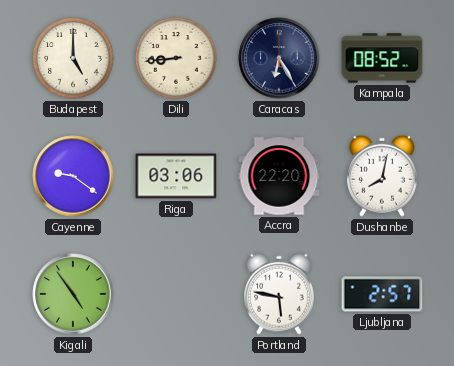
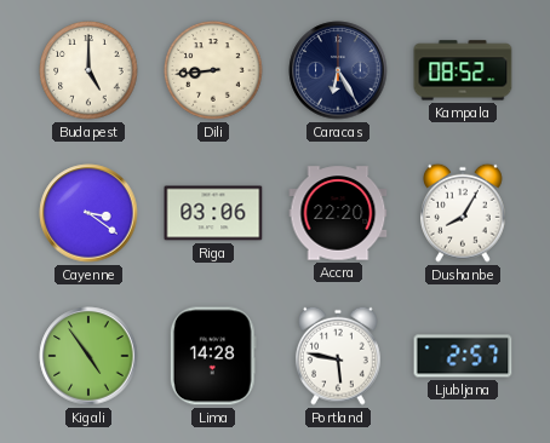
Cayenne: 9:21 -> 3:21 (88, 213)
Dushanbe: 8:02 -> 8:05 (464, 213)
Lima: none -> 14:28 (213, 356)
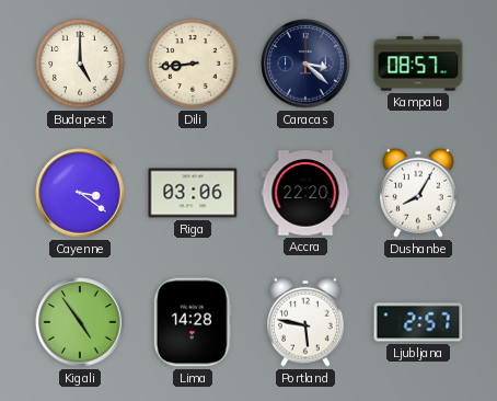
Caracas: 6:25 -> 3:22 (305, 64)
Kampala: 08:52 -> 08:57 (418, 64)
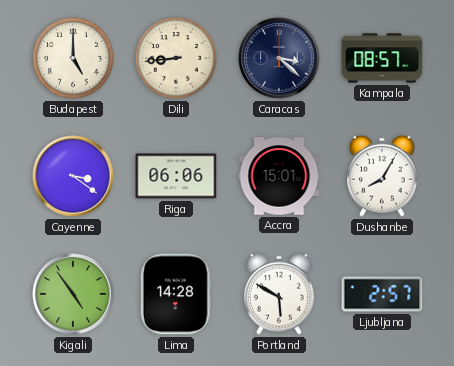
Riga: 03:06 -> 06:06 (176, 176)
Accra: 22:20 -> 15:01 (279, 176)
Portland: 5:47 -> 5:50 (280, 294)
